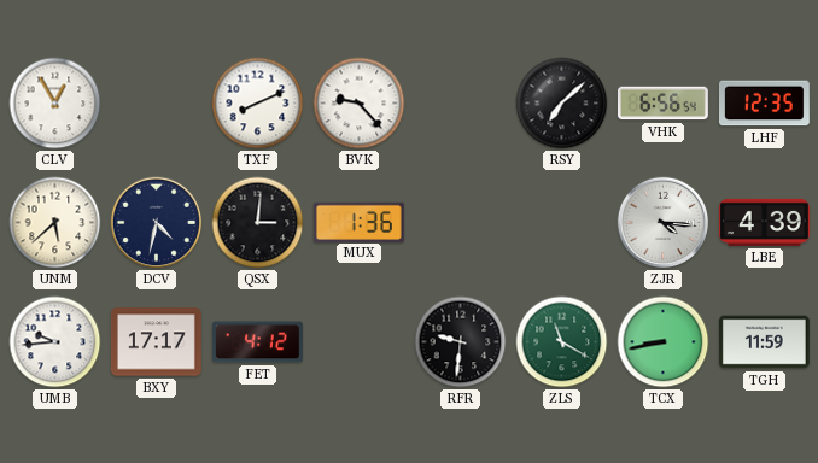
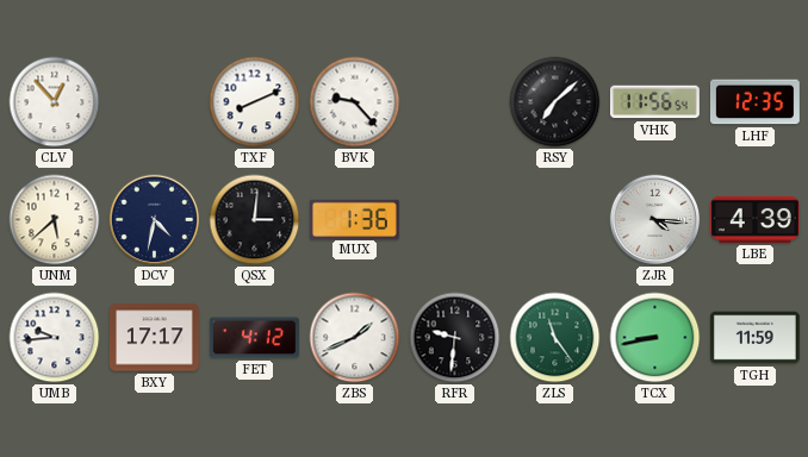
CLV: 12:55 -> 12:53 (55, 102)
VHK: 6:56 -> 11:56 (654, 102)
ZBS: none -> 1:41 (355, 338)
ZLS: 11:20 -> 11:24 (555, 338)
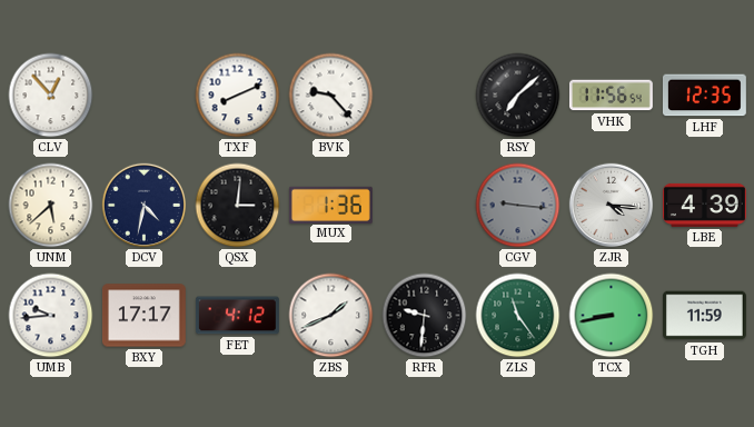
CGV: none -> 9:16 (518, 206)
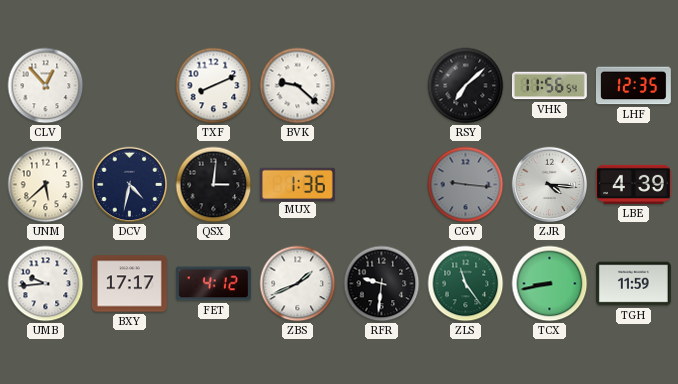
BVK: 9:23 -> 9:22 (298, 86)
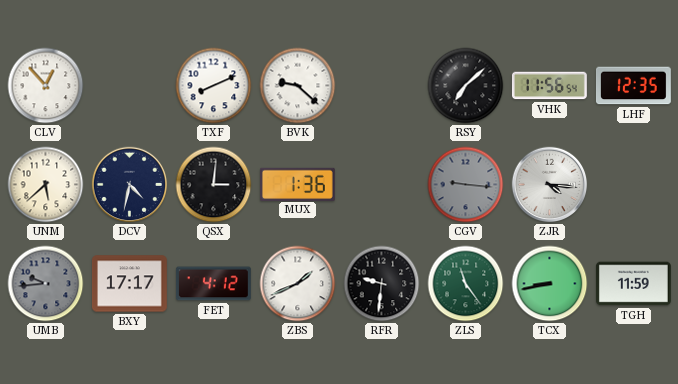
LBE: 4:39 -> none (633, 184)
UMB dial: white -> grey (46, 284)
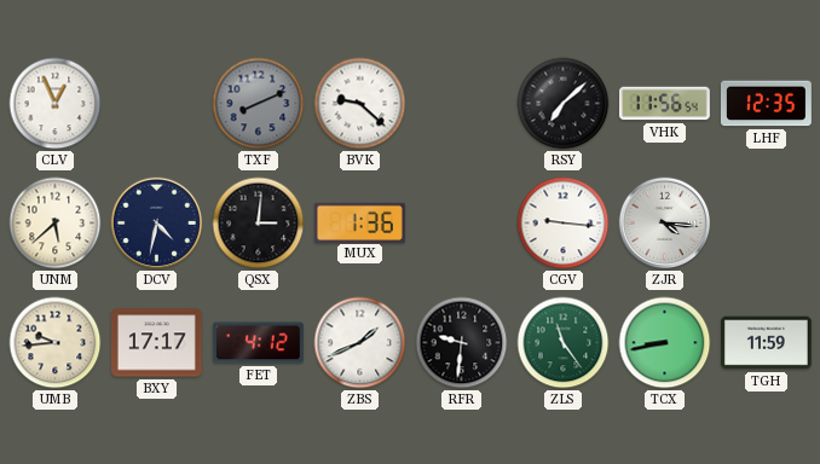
CLV: 12:53 -> 12:56 (56, 104)
TXF dial: white -> grey (259, 104)
CGV dial: grey -> white (564, 224)
UMB dial: grey -> cream (56, 343)
